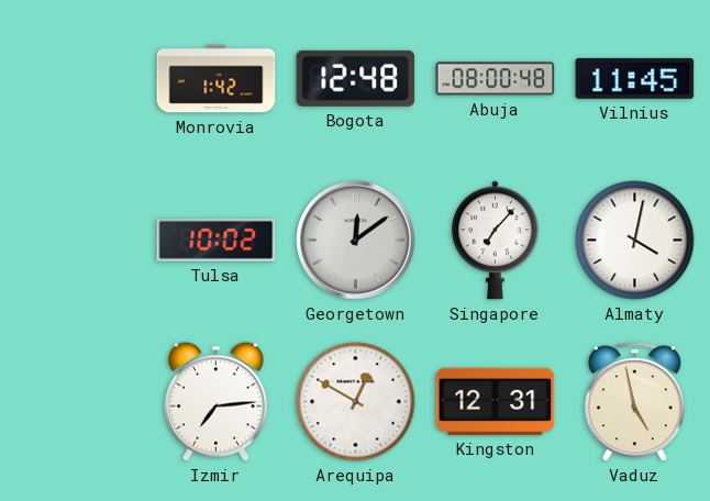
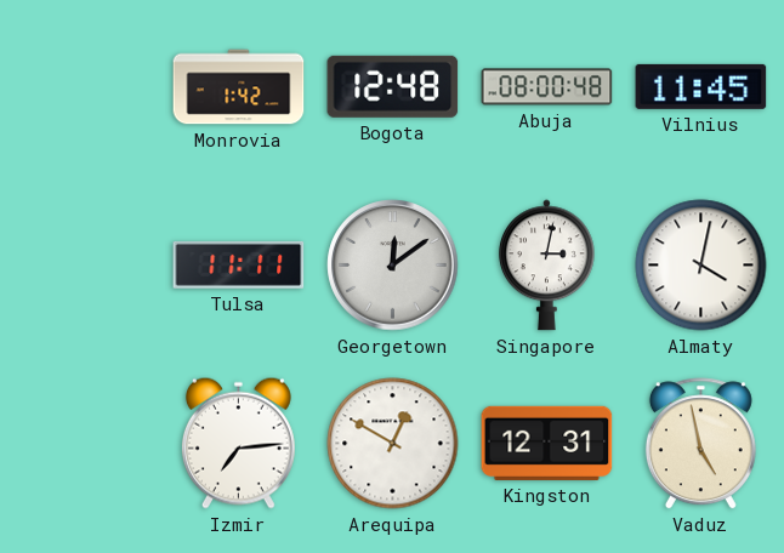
Tulsa: 10:02 -> 11:11 (239, 264)
Singapore: 7:07 -> 3:02 (546, 266)
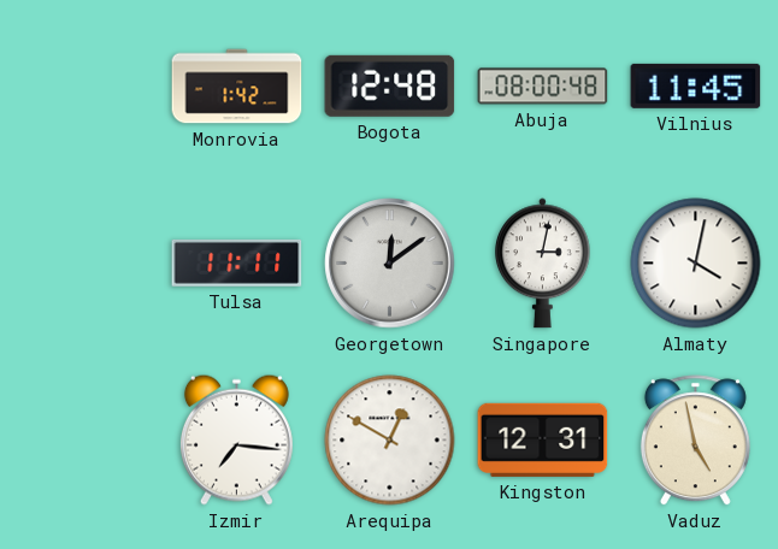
Izmir: 7:14 -> 7:16 (236, 439)
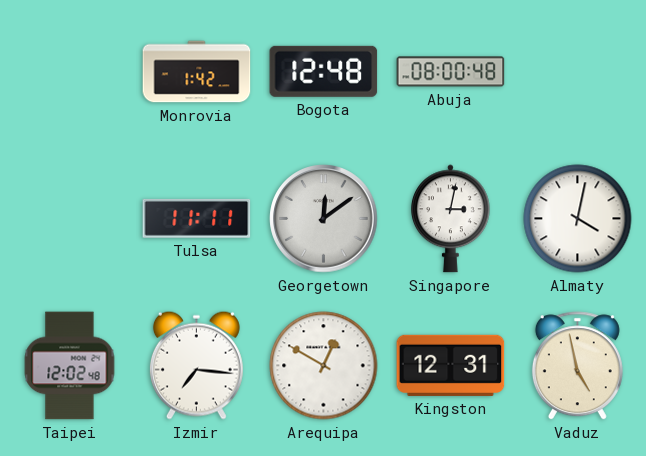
Vilnius: 11:45 -> none (696, 85)
Taipei: none -> 12:02 (70, 366)
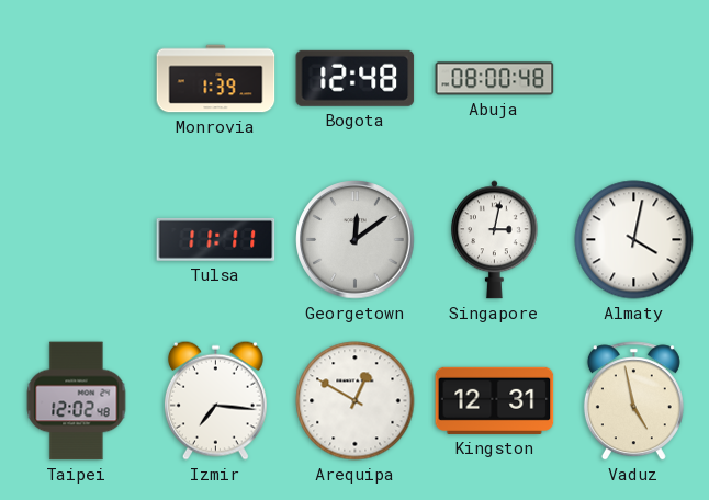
Monrovia: 1:42 -> 1:39 (216, 79)
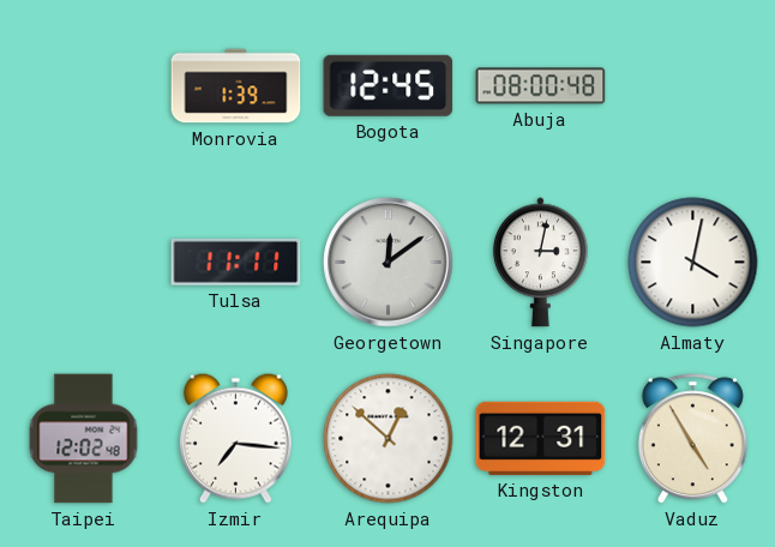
Bogota: 12:48 -> 12:45 (389, 85)
Arequipa: 12:50 -> 12:52 (389, 439)
Vaduz: 4:58 -> 4:55 (692, 439)
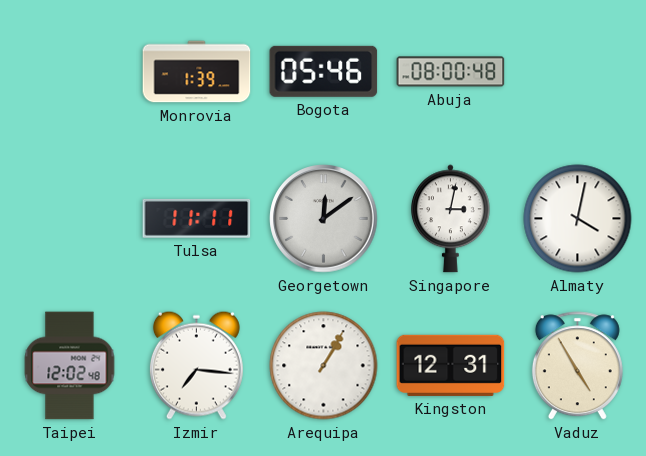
Bogota: 12:45 -> 05:46 (324, 71)
Arequipa: 12:52 -> 1:05 (324, 366)
